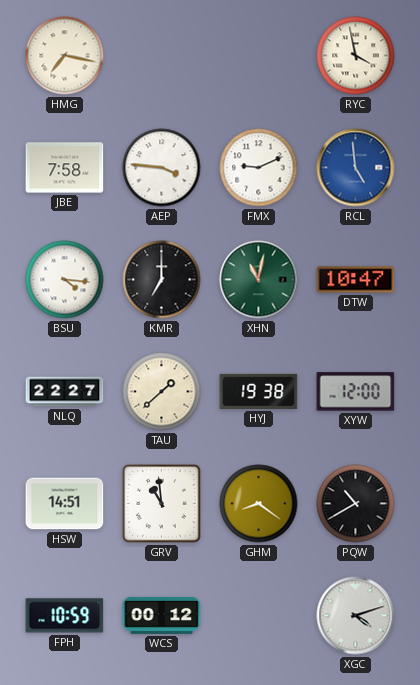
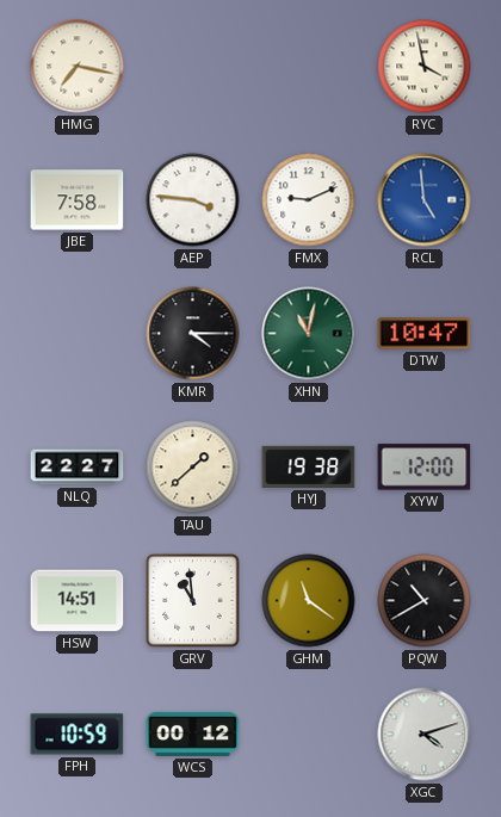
BSU: 4:16 -> none (65, 280)
KMR: 7:00 -> 4:15 (193, 334)
GHM: 8:21 -> 11:21 (309, 601)
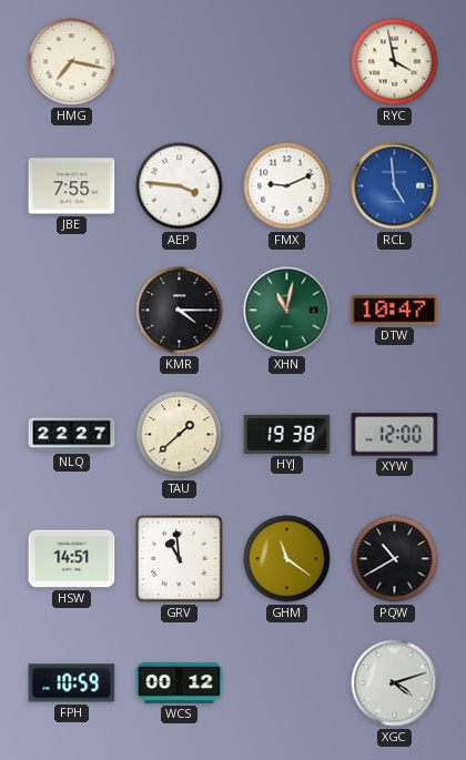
JBE: 7:58 -> 7:55 (72, 186)
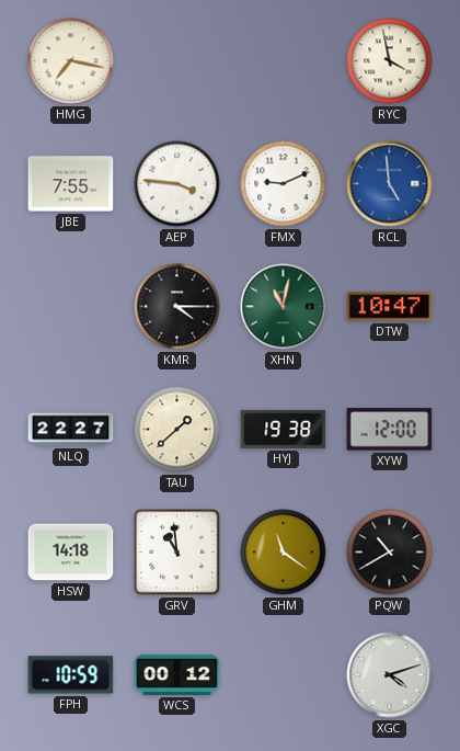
HSW: 14:51 -> 14:18 (71, 553)
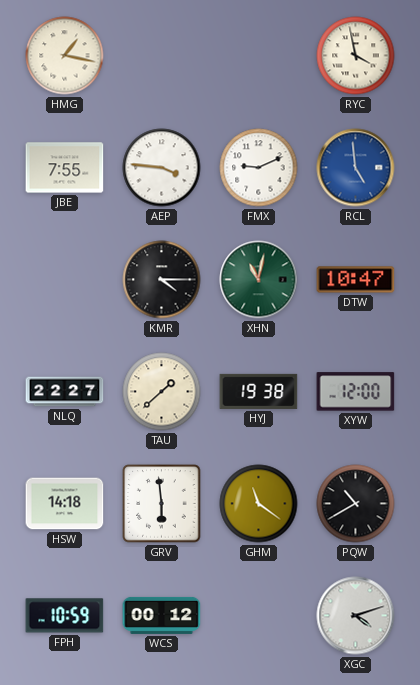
HMG: 7:17 -> 1:17 (65, 56)
GRV: 10:59 -> 5:59 (162, 504)
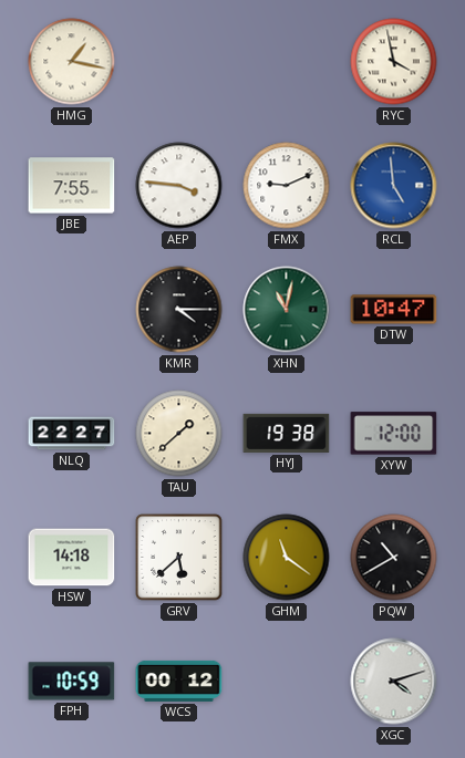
GRV: 5:59 -> 5:38 (179, 558)
